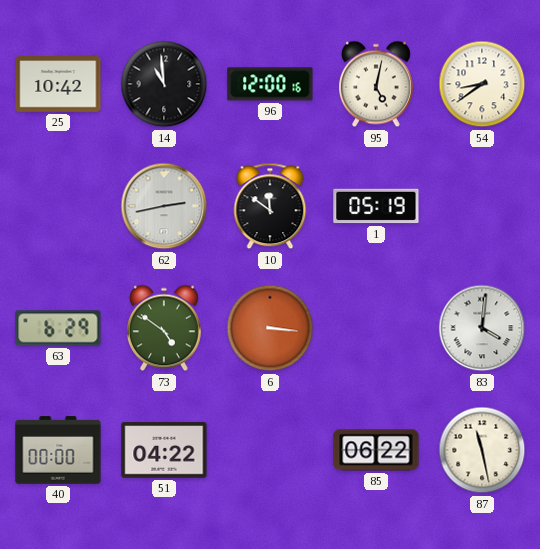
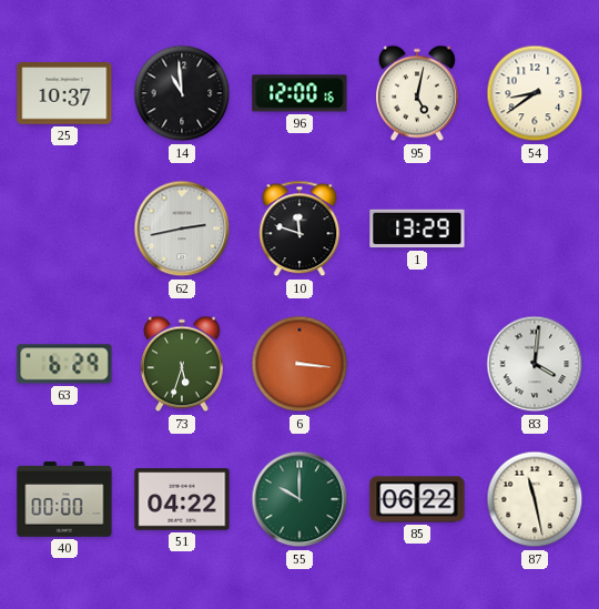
25: 10:42 -> 10:37 (64, 93)
10: 11:51 -> 11:48 (299, 229)
1: 05:19 -> 13:29 (417, 229)
73: 4:51 -> 5:33 (182, 364)
55: none -> 10:00 (299, 499)
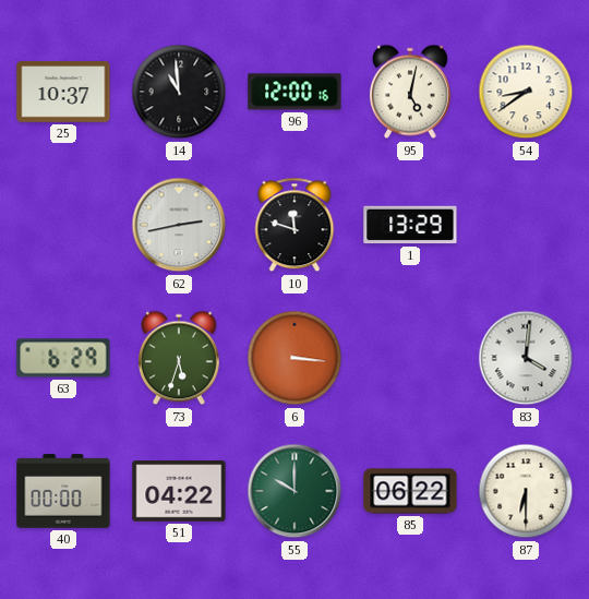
87: 11:28 -> 6:30 (526, 491)
